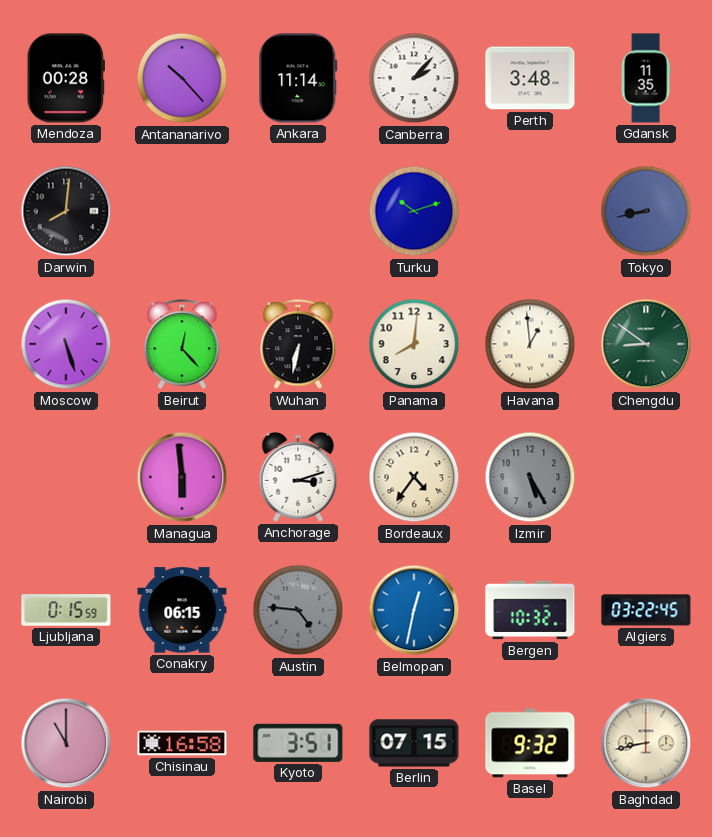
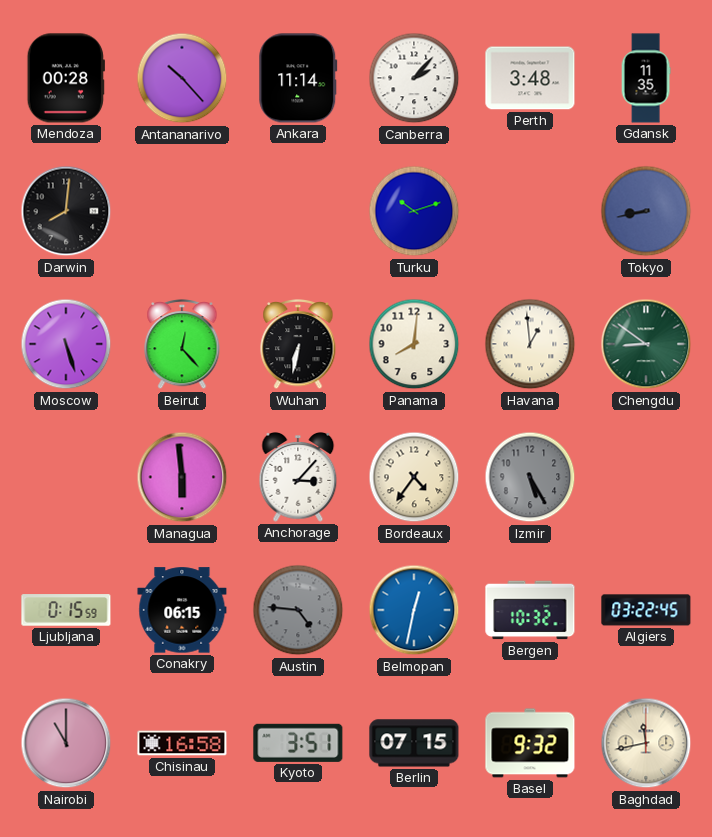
Anchorage: 3:12 -> 3:07 (298, 478)
Baghdad: 8:43 -> 11:43 (646, 743)
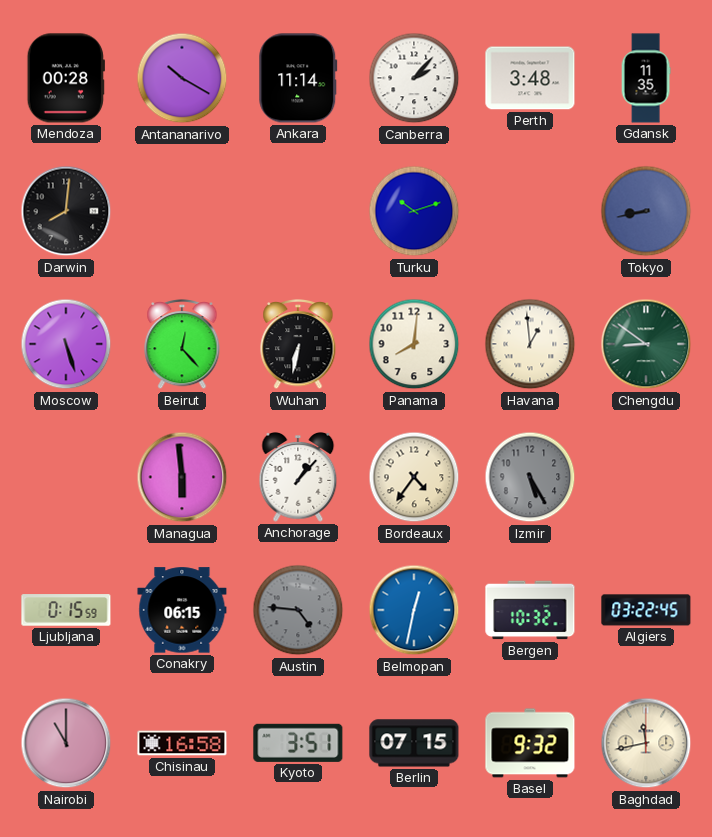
Antananarivo: 10:23 -> 10:20 (182, 78)
Anchorage: 3:07 -> 1:07 (298, 478)
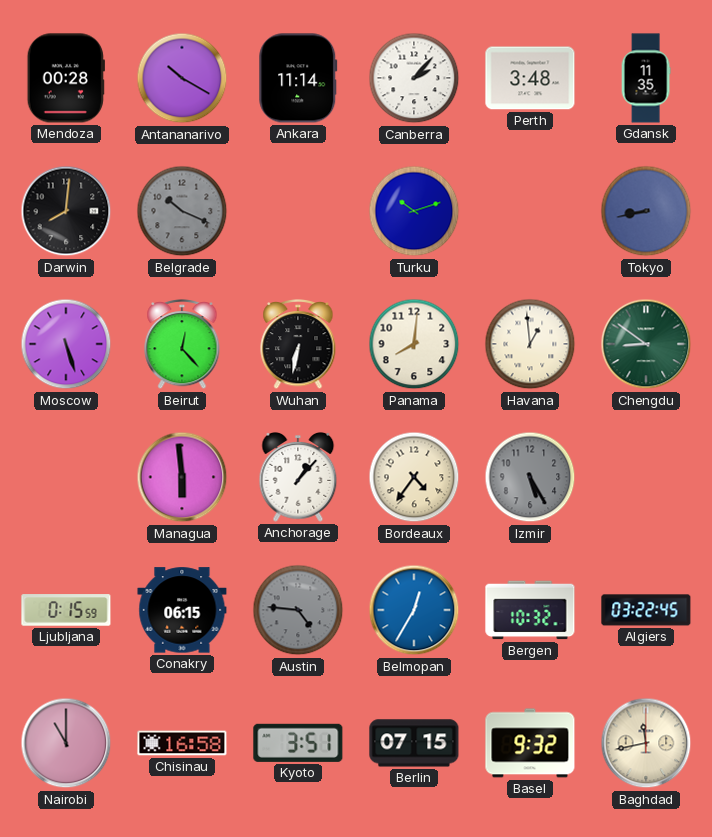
Belgrade: none -> 10:19 (182, 211)
Belmopan: 12:32 -> 12:35 (414, 610)
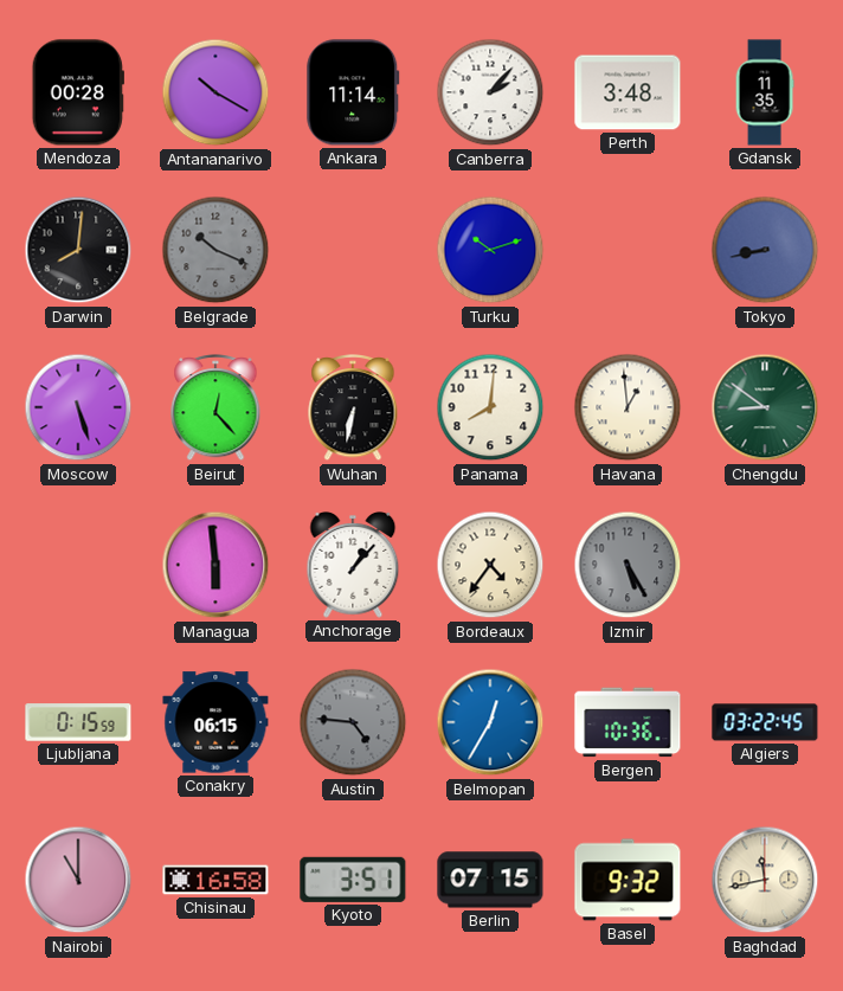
Bergen: 10:32 -> 10:36 (628, 722)
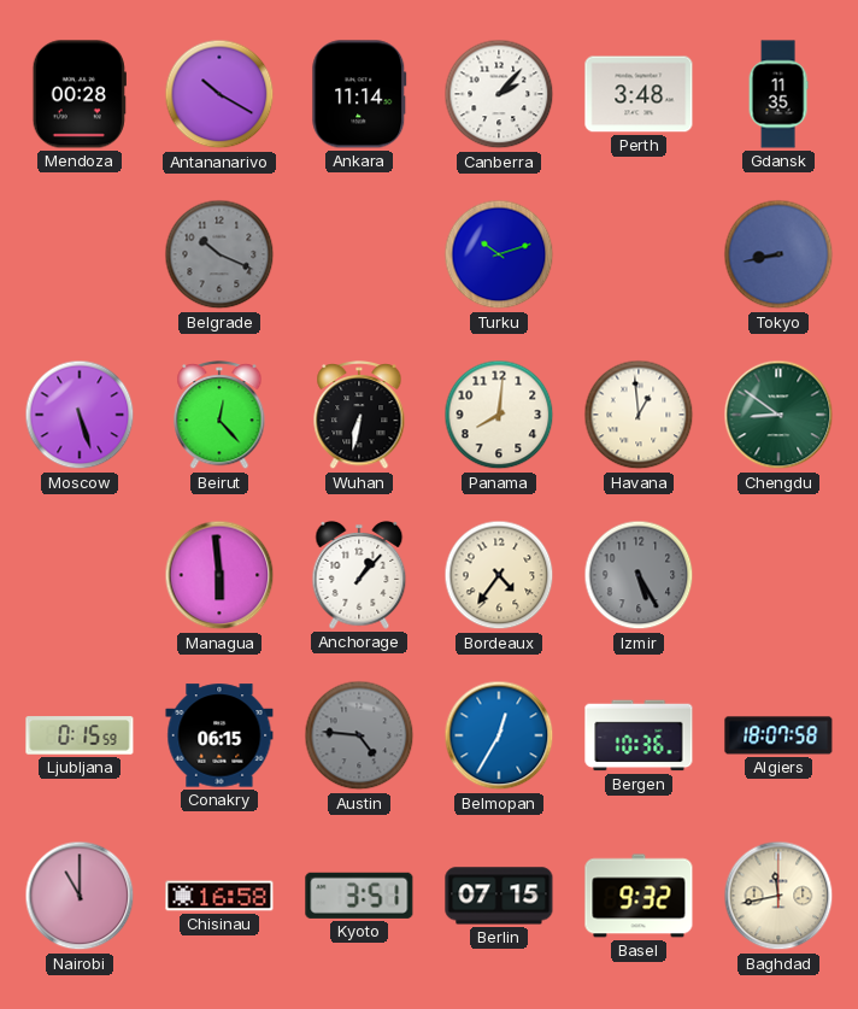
Darwin: 8:01 -> none (78, 250)
Algiers: 03:22 -> 18:07 (778, 735)
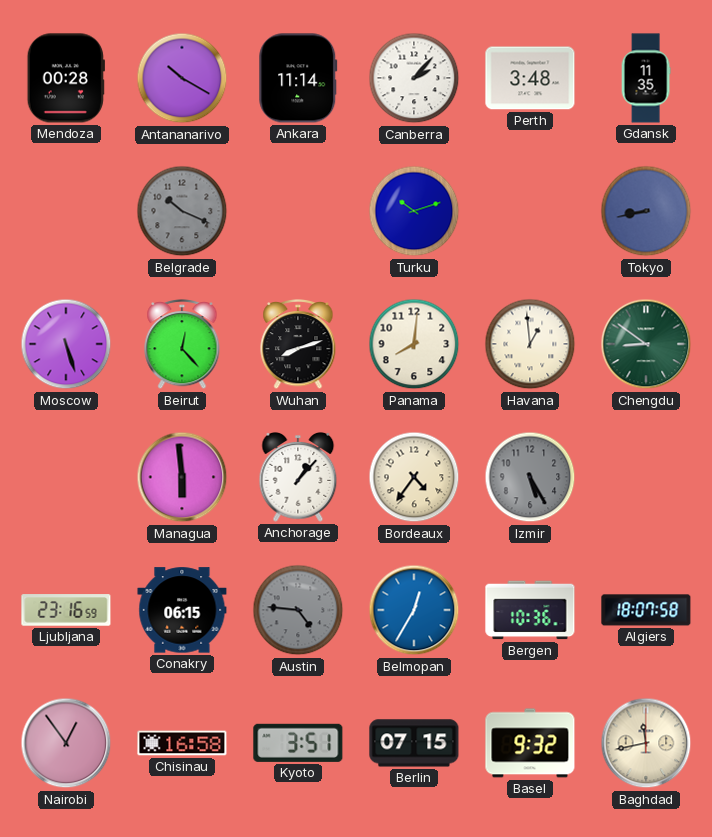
Wuhan: 6:32 -> 8:12 (298, 345)
Ljubljana: 0:15 -> 23:16 (66, 610)
Nairobi: 11:00 -> 12:54 (66, 743)
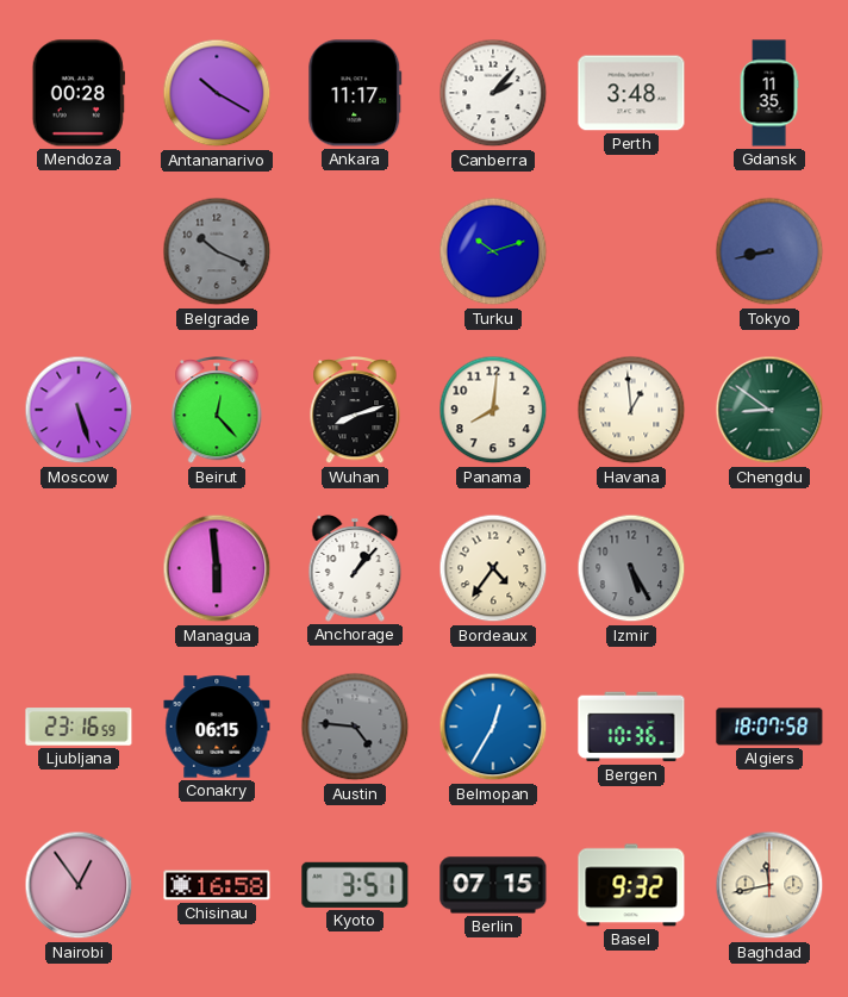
Ankara: 11:14 -> 11:17 (355, 93)
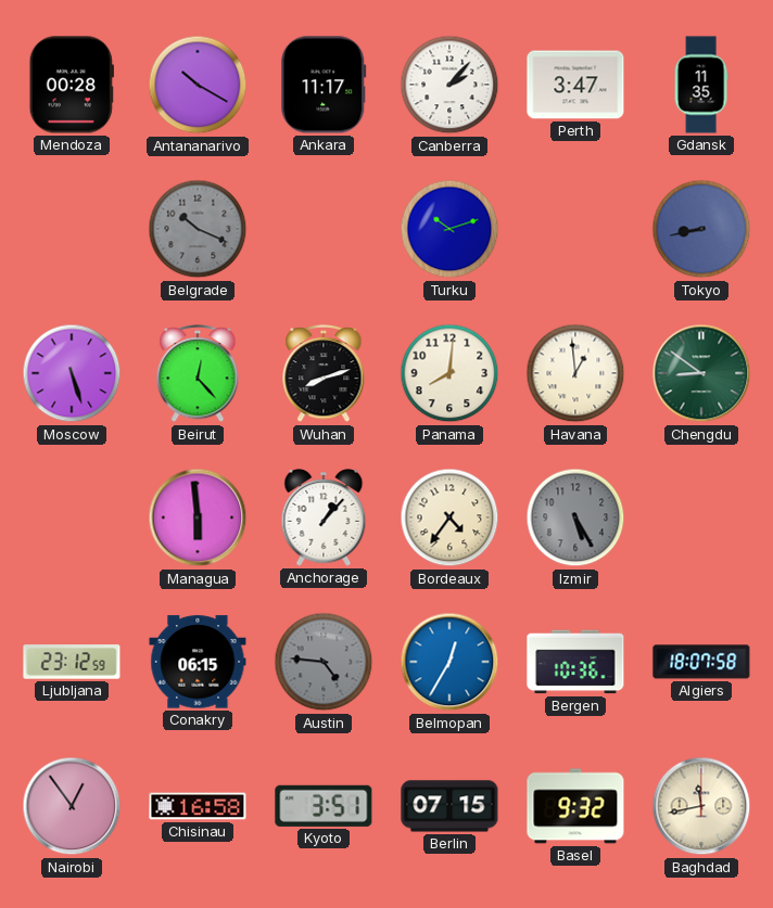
Perth: 3:48 -> 3:47 (575, 85)
Ljubljana: 23:16 -> 23:12 (72, 662)
